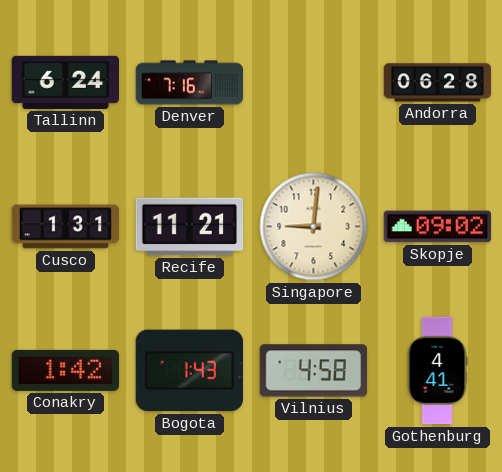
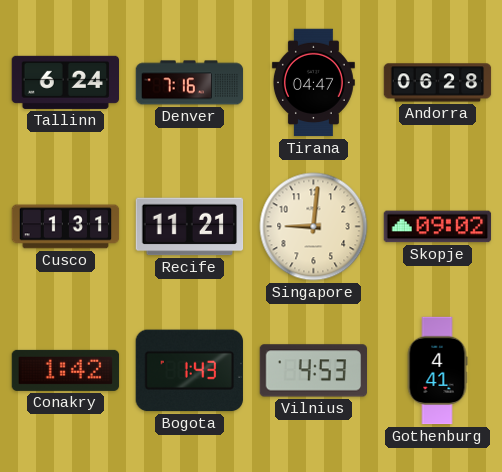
Tirana: none -> 04:47 (313, 83)
Vilnius: 4:58 -> 4:53 (313, 371)
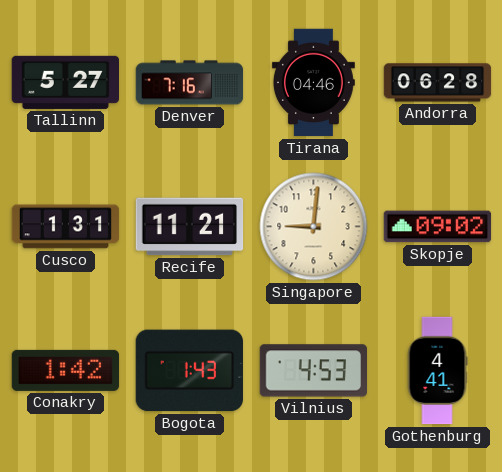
Tallinn: 6:24 -> 5:27 (66, 82)
Tirana: 04:47 -> 04:46 (313, 83)
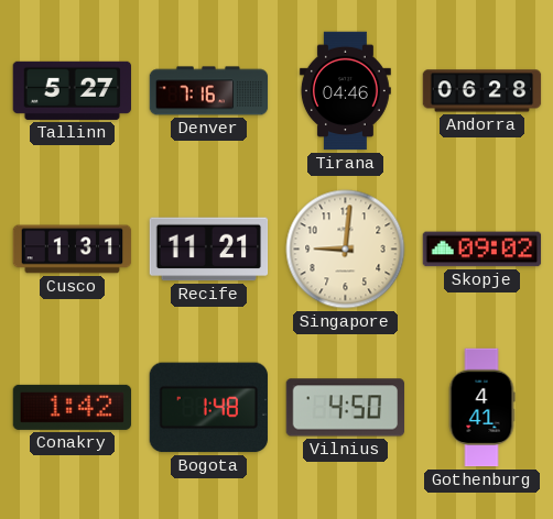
Bogota: 1:43 -> 1:48 (208, 408)
Vilnius: 4:53 -> 4:50 (345, 408)
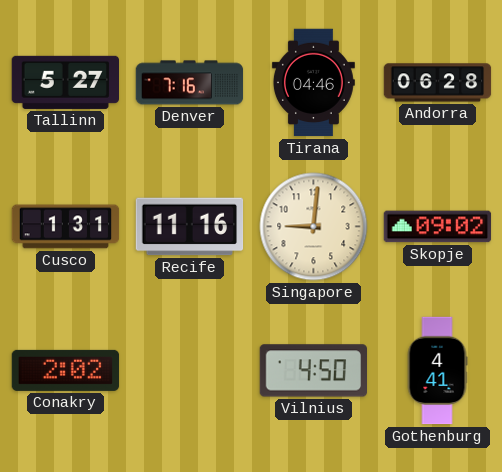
Recife: 11:21 -> 11:16 (190, 227)
Conakry: 1:42 -> 2:02 (66, 370)
Bogota: 1:48 -> none (208, 408)
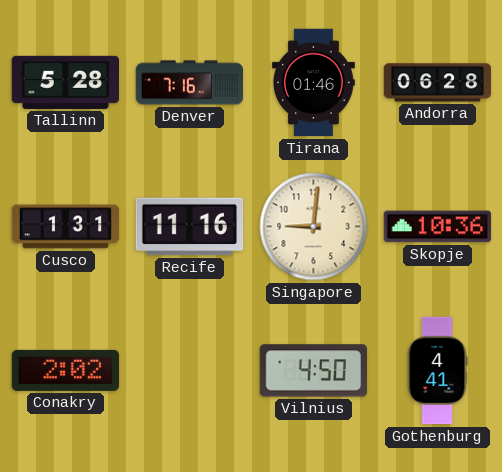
Tallinn: 5:27 -> 5:28 (66, 82)
Tirana: 04:46 -> 01:46 (313, 83)
Skopje: 09:02 -> 10:36 (438, 227)
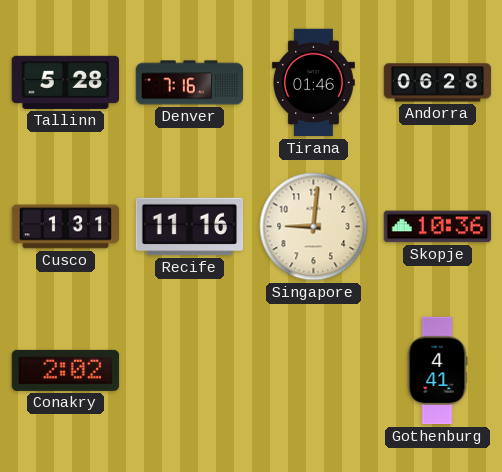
Vilnius: 4:50 -> none (313, 371)
